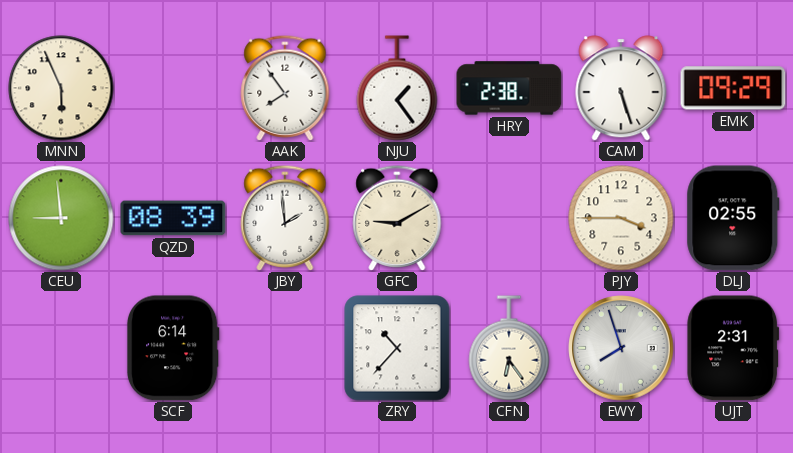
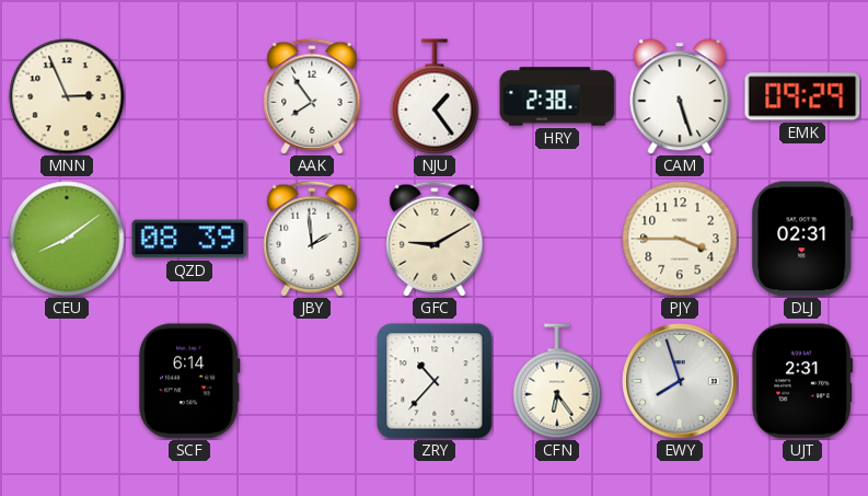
MNN: 5:56 -> 2:56 (67, 96)
CEU: 8:59 -> 8:09 (67, 239)
DLJ: 02:55 -> 02:31 (802, 239)
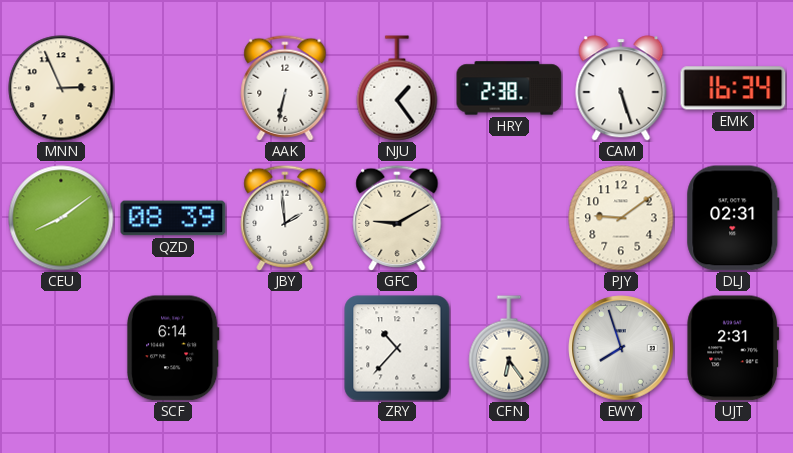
AAK: 7:54 -> 6:32 (285, 88)
EMK: 09:29 -> 16:34 (733, 88)
PJY: 3:45 -> 9:09 (621, 218)
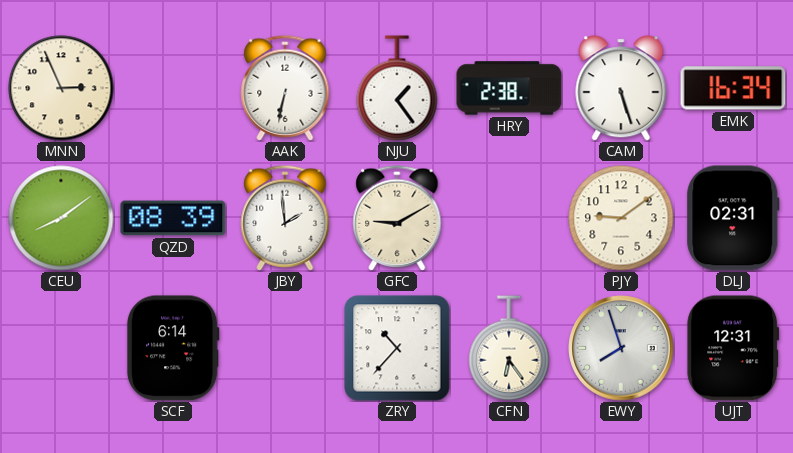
UJT: 2:31 -> 12:31 (733, 348)
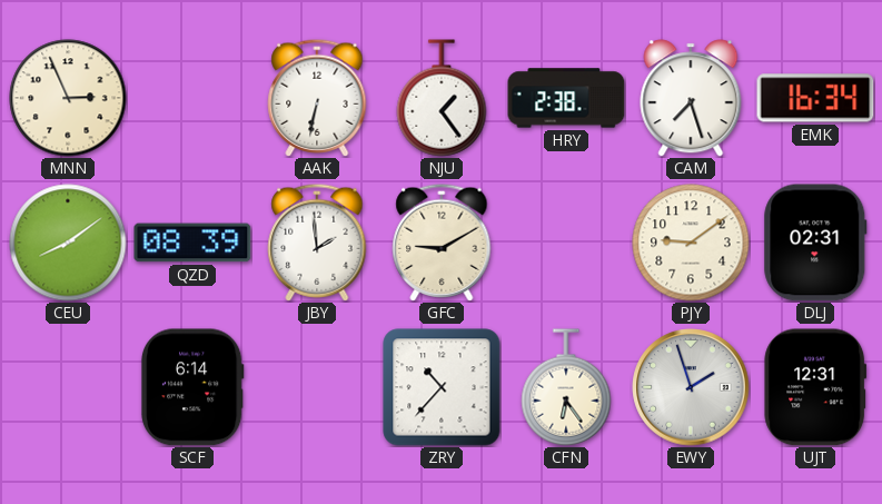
CAM: 5:27 -> 7:27 (691, 98)
EWY: 7:57 -> 1:57 (691, 387)
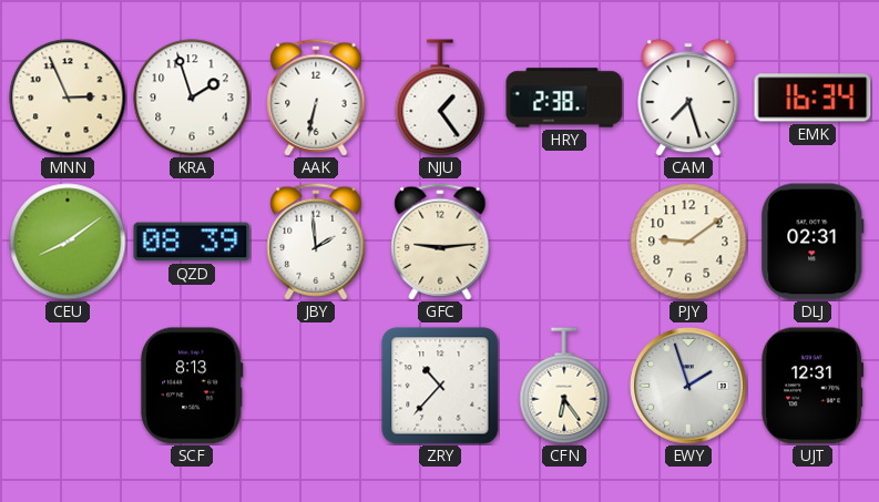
KRA: none -> 1:57 (192, 98)
GFC: 9:10 -> 9:14 (440, 242)
SCF: 6:14 -> 8:13 (192, 386)
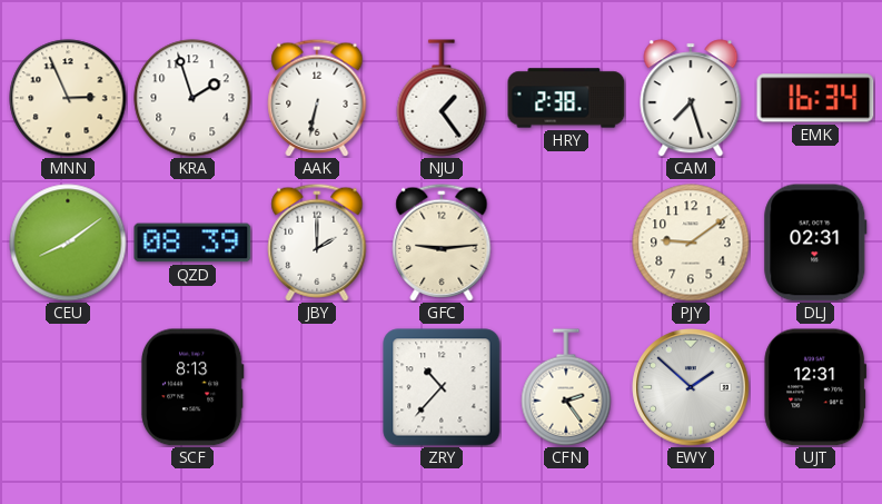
JBY: 1:59 -> 2:00 (317, 243)
CFN: 6:24 -> 2:24 (566, 387)
EWY: 1:57 -> 1:52 (691, 387)
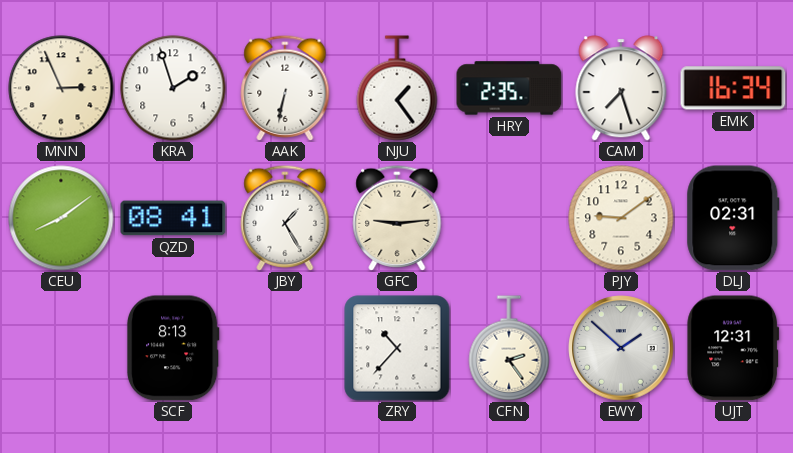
HRY: 2:38 -> 2:35 (509, 88)
QZD: 08:39 -> 08:41 (173, 218)
JBY: 2:00 -> 1:25 (285, 218)
